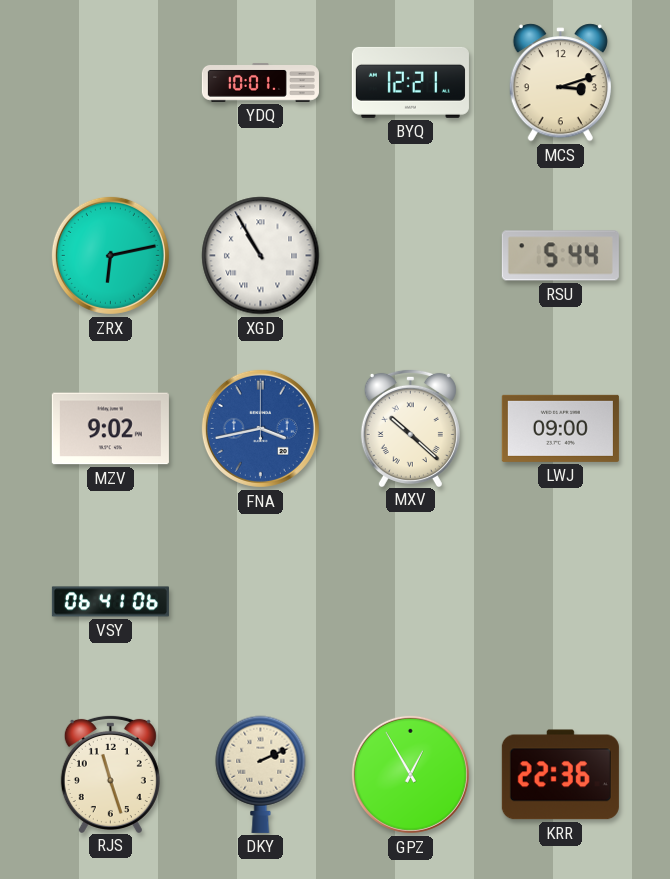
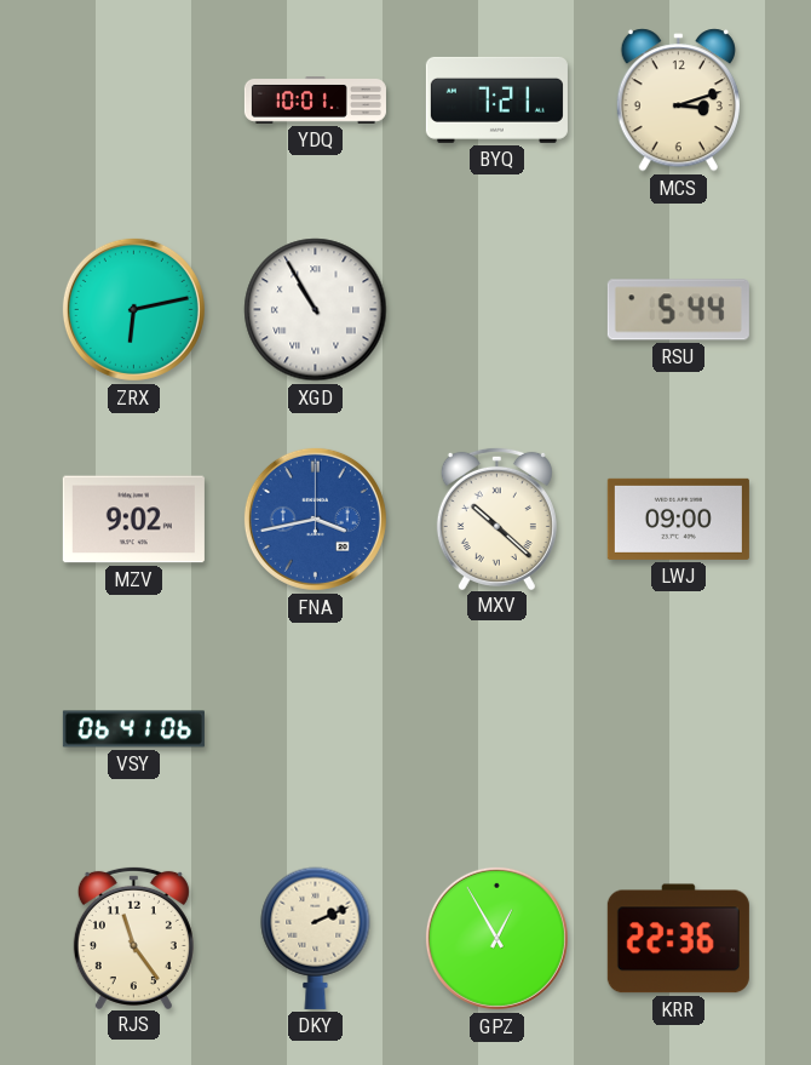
BYQ: 12:21 -> 7:21 (496, 99)
RJS: 11:27 -> 11:24 (133, 937)
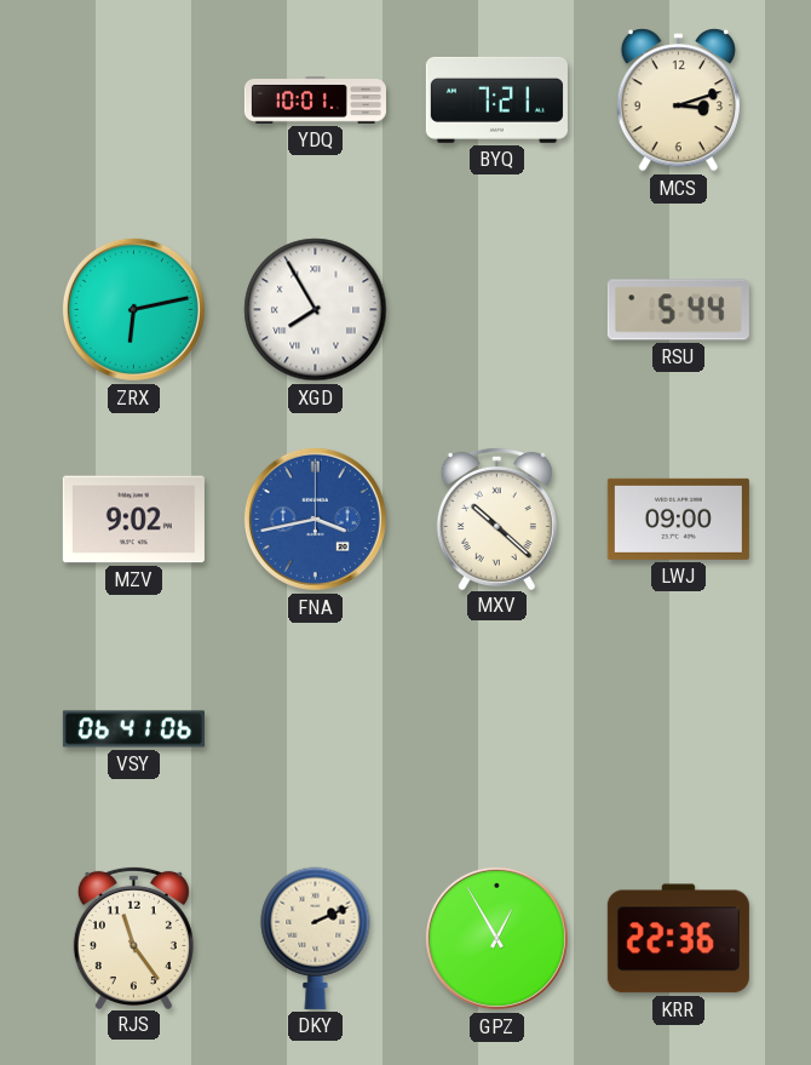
XGD: 10:55 -> 7:55 (316, 310)
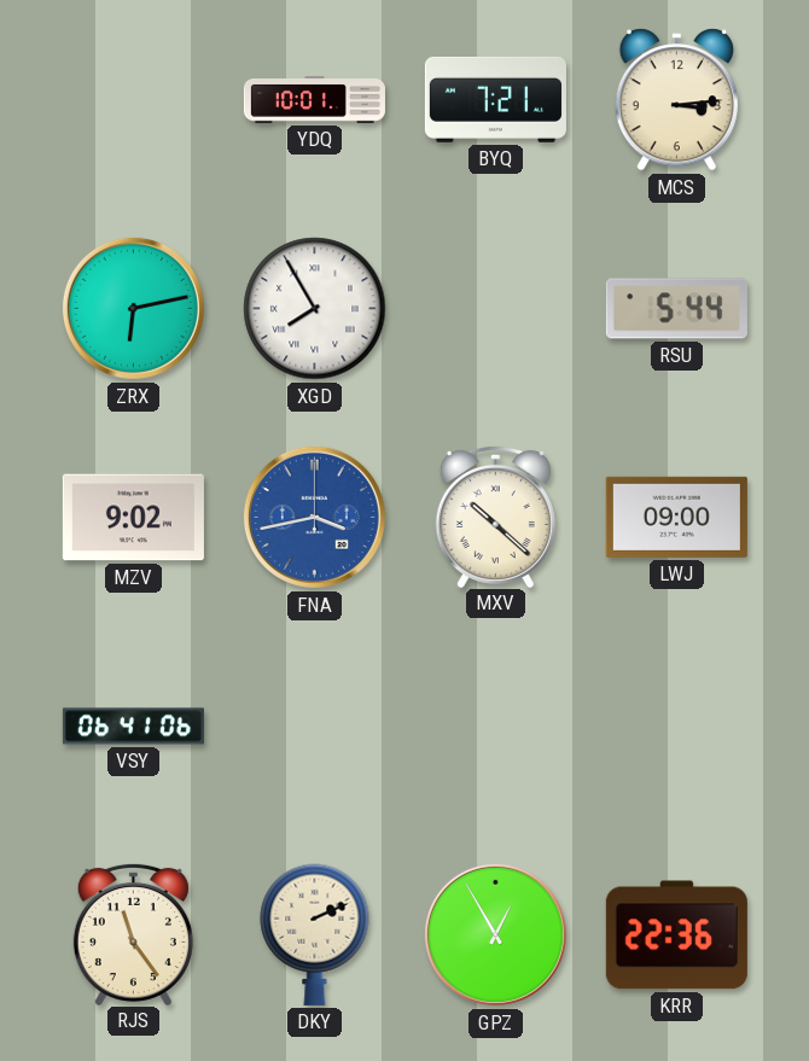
MCS: 3:12 -> 3:14 (676, 100)
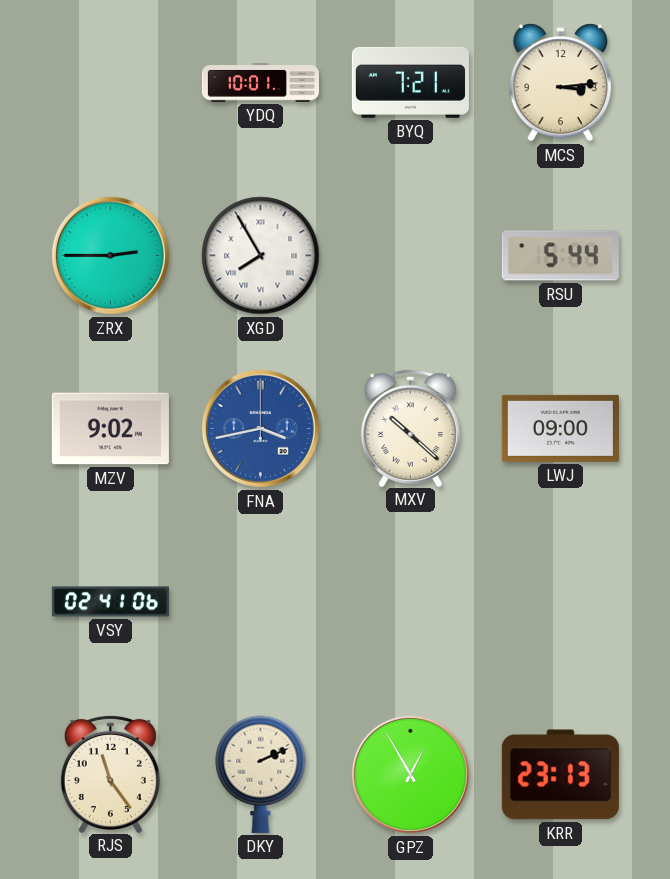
ZRX: 6:13 -> 2:45 (110, 255)
VSY: 06:41 -> 02:41 (110, 602)
KRR: 22:36 -> 23:13 (560, 775)
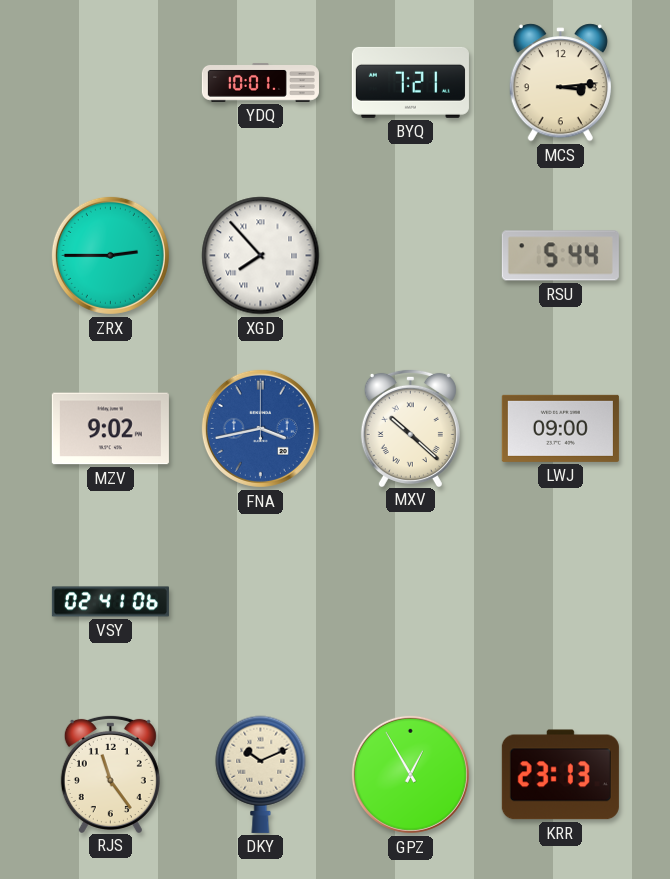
XGD: 7:55 -> 7:53 (261, 256)
DKY: 2:11 -> 10:11 (261, 774)
